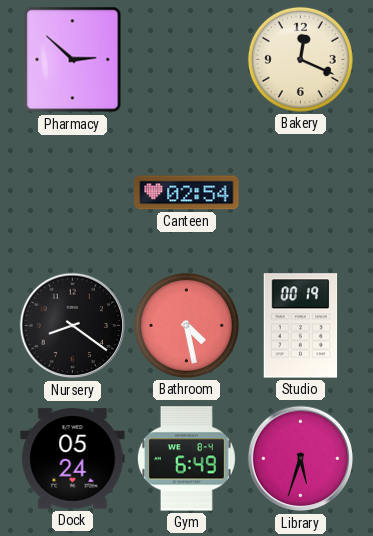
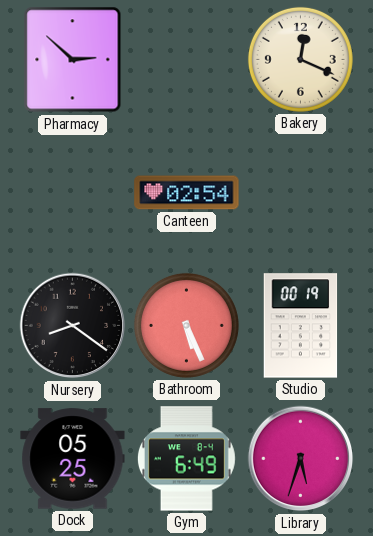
Bathroom: 4:28 -> 5:26 (186, 325)
Dock: 05:24 -> 05:25 (73, 459)
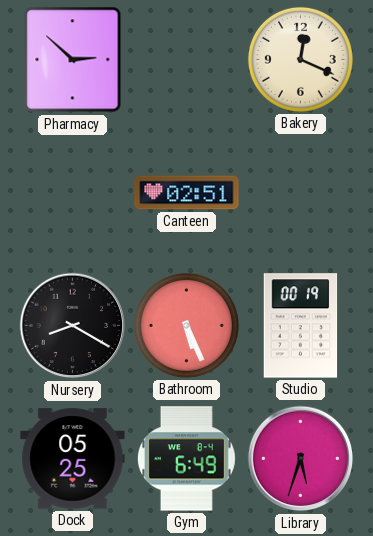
Canteen: 02:54 -> 02:51 (187, 193)
Nursery: 8:21 -> 8:20 (73, 326)
